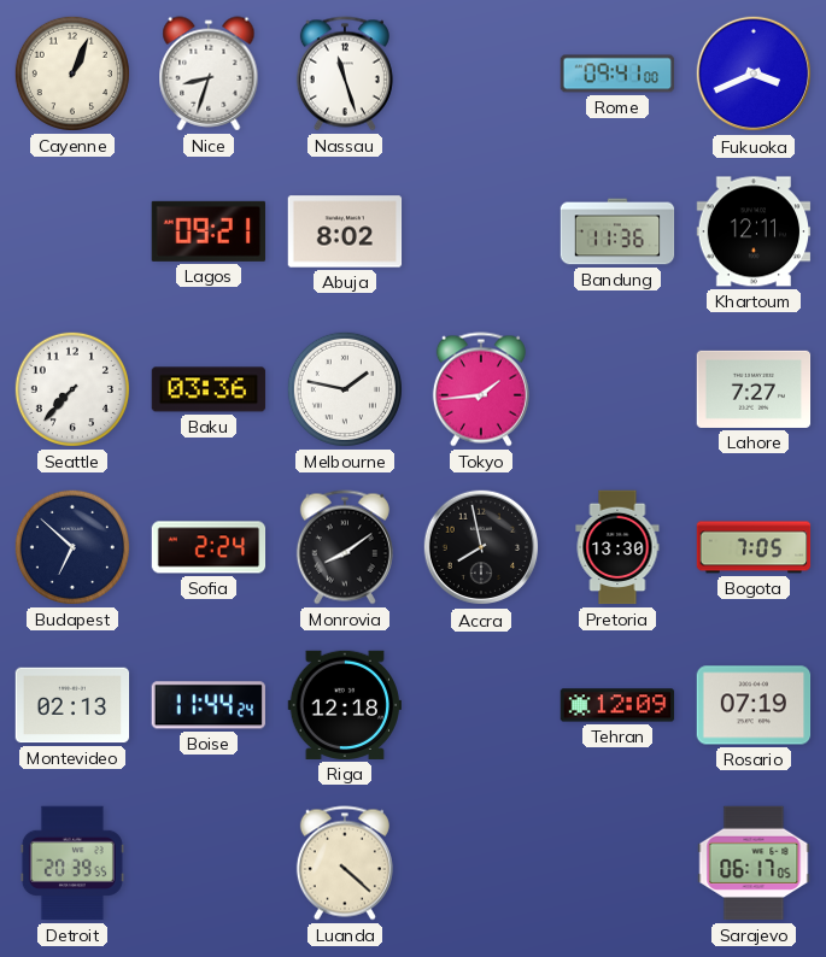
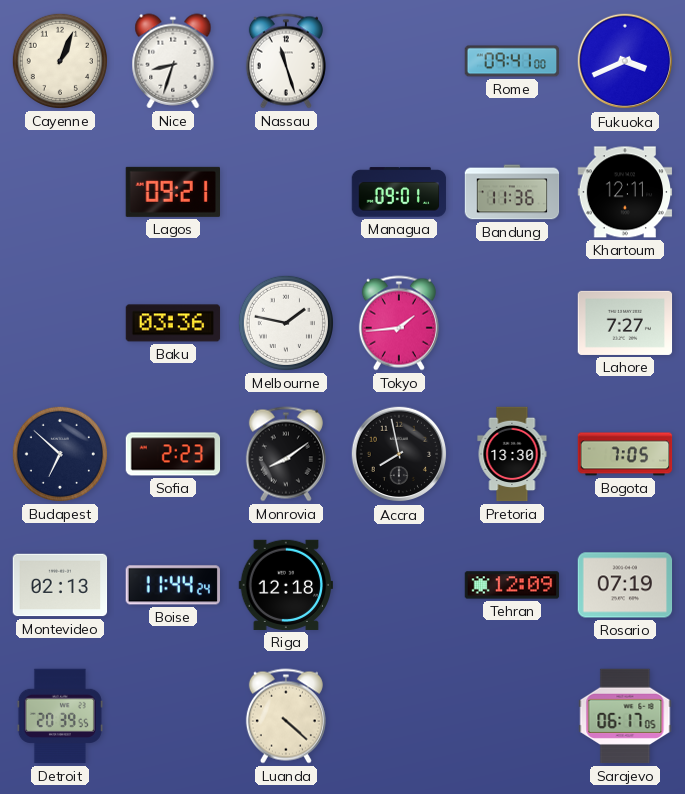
Abuja: 8:02 -> none (345, 231)
Managua: none -> 09:01 (399, 192)
Seattle: 7:37 -> none (72, 389)
Sofia: 2:24 -> 2:23 (173, 454)
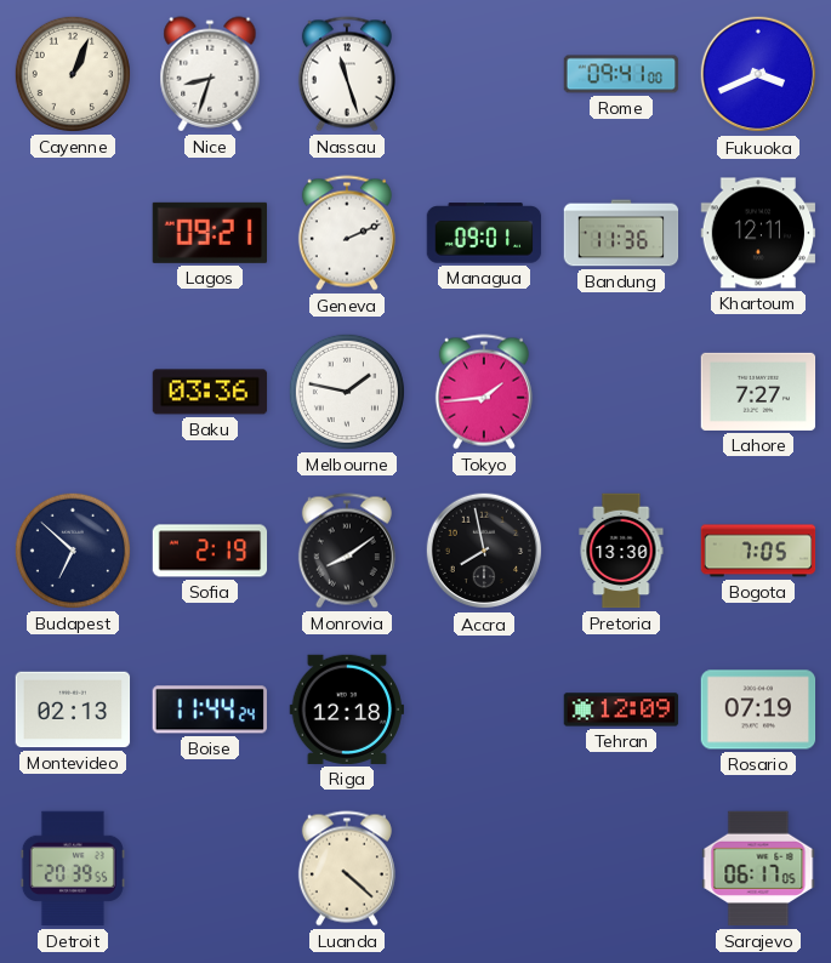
Geneva: none -> 2:11 (347, 233)
Sofia: 2:23 -> 2:19 (210, 551)
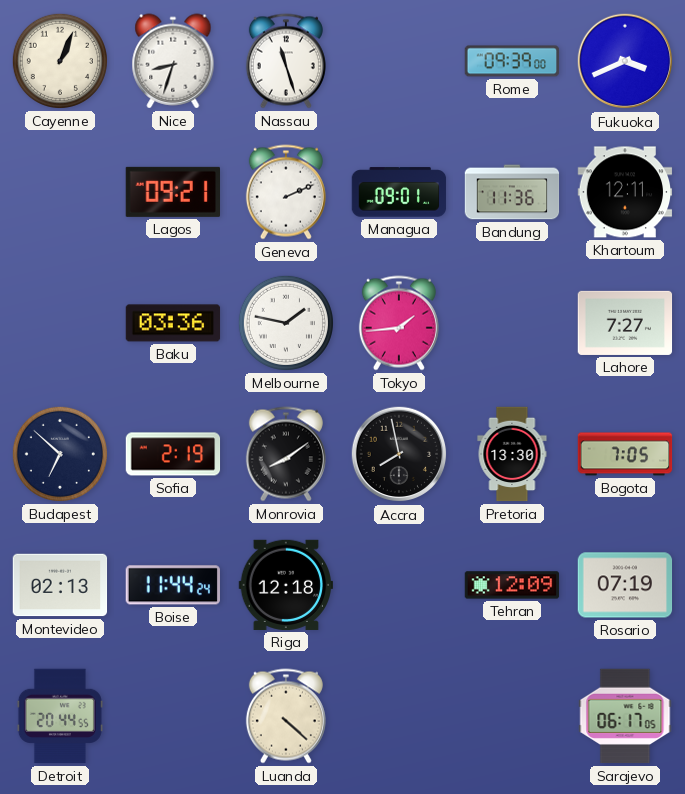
Rome: 09:41 -> 09:39 (512, 61)
Detroit: 20:39 -> 20:44 (60, 716)
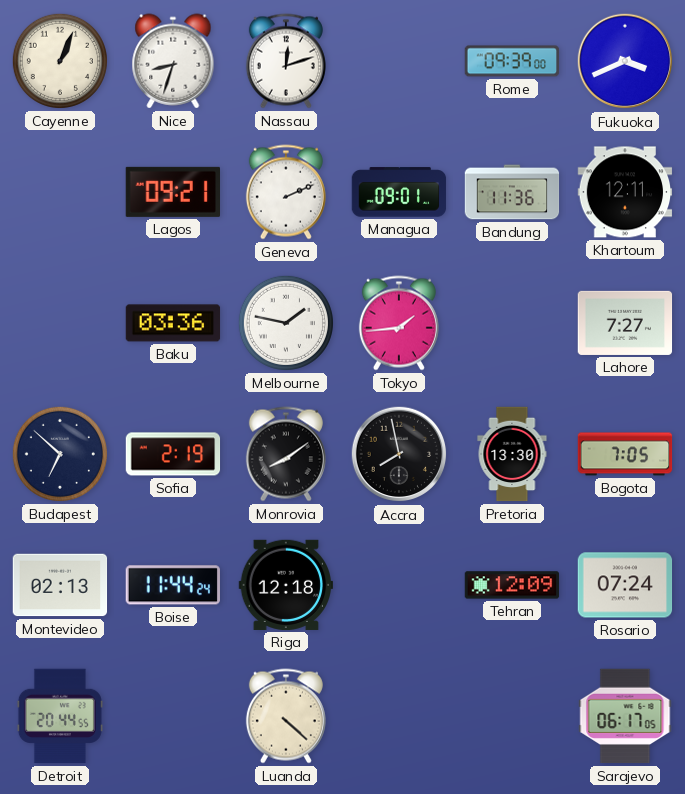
Nassau: 11:27 -> 12:12 (286, 61)
Rosario: 07:19 -> 07:24 (625, 585)
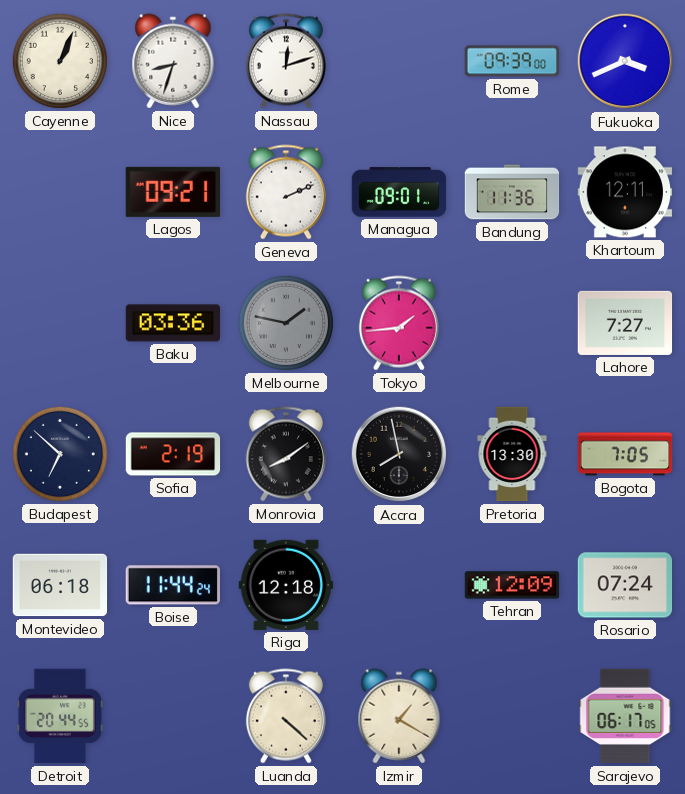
Melbourne dial: white -> grey (286, 323)
Montevideo: 02:13 -> 06:18 (60, 585)
Izmir: none -> 1:20 (399, 716)
